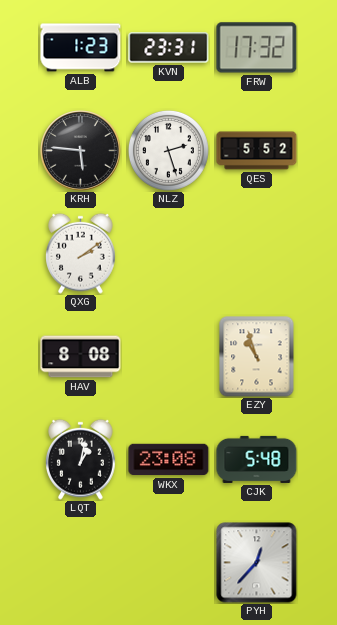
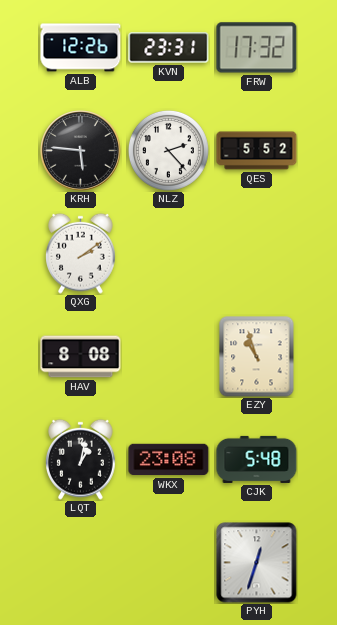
ALB: 1:23 -> 12:26 (81, 48)
NLZ: 2:27 -> 2:23 (168, 150)
PYH: 12:37 -> 12:33 (257, 563)
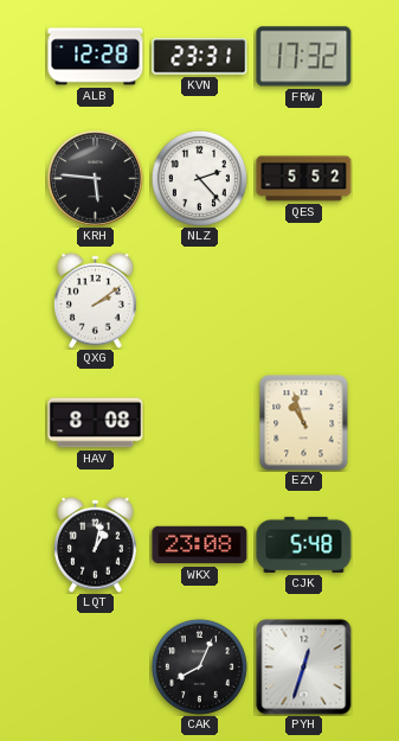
ALB: 12:26 -> 12:28 (96, 57)
CAK: none -> 8:04 (199, 666)
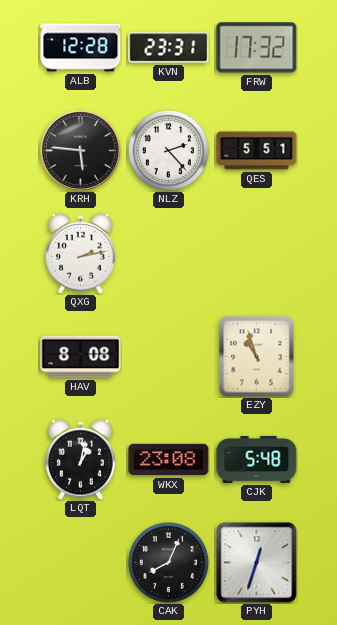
QES: 5:52 -> 5:51 (257, 151)
QXG: 2:09 -> 2:13 (81, 253)
